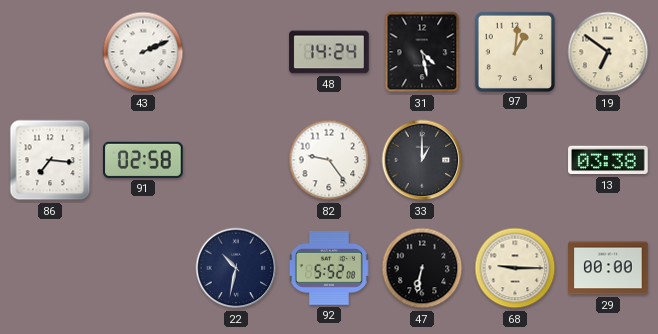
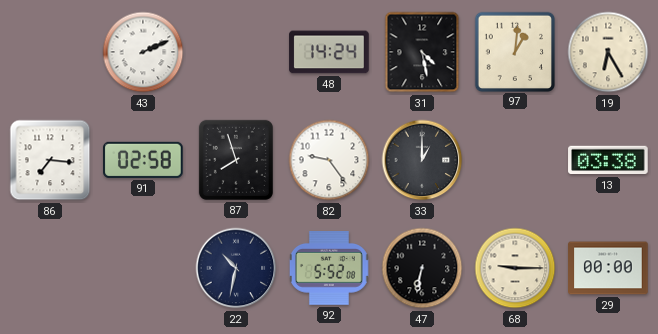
19: 6:51 -> 6:25 (608, 52)
87: none -> 7:57 (236, 160)
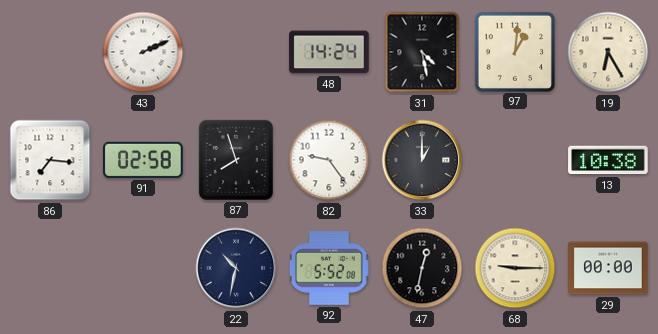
13: 03:38 -> 10:38 (608, 160)
47: 6:32 -> 12:32 (422, 268)
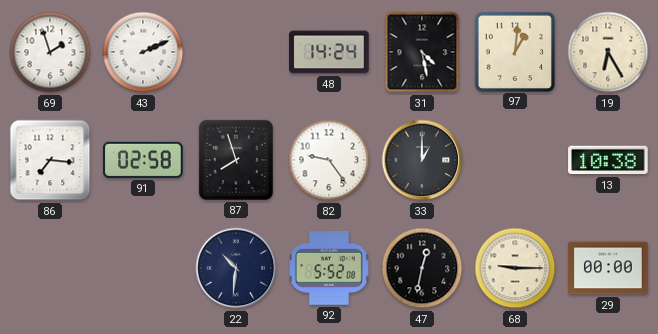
69: none -> 1:57 (50, 52)
22: 10:32 -> 10:31 (236, 268)
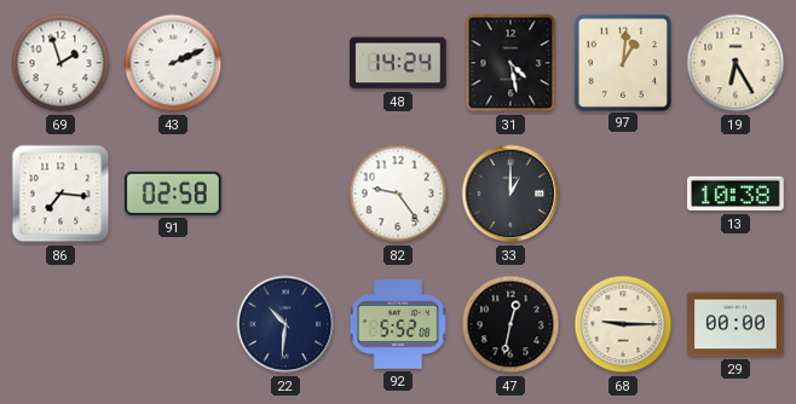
87: 7:57 -> none (236, 160)
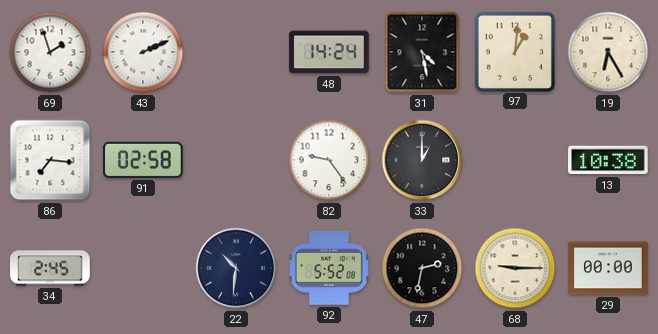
34: none -> 2:45 (50, 268)
47: 12:32 -> 2:32 (422, 268)
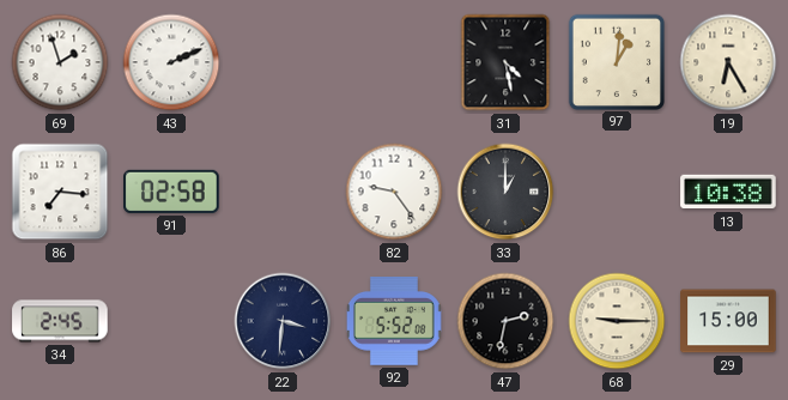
48: 14:24 -> none (329, 52)
22: 10:31 -> 3:31 (283, 321)
29: 00:00 -> 15:00 (728, 321)
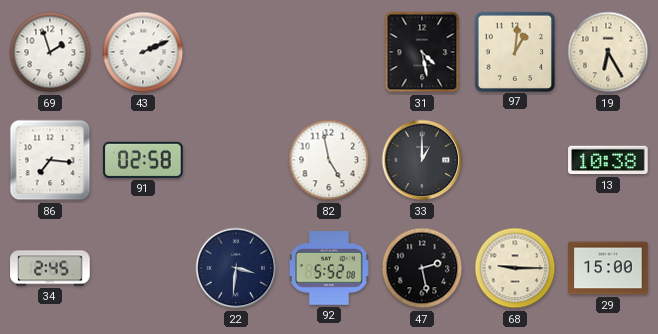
82: 9:24 -> 4:58 (329, 160)
47: 2:32 -> 2:28 (422, 268)
